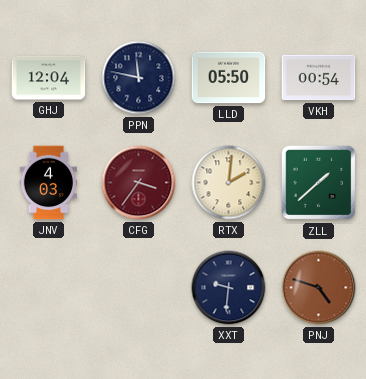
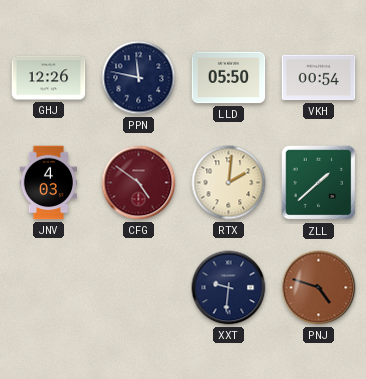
GHJ: 12:04 -> 12:26 (49, 78)
CFG: 3:36 -> 4:51 (139, 183)
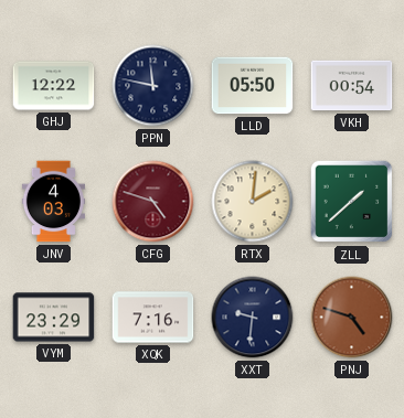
GHJ: 12:26 -> 12:22 (54, 86)
CFG: 4:51 -> 4:48 (153, 202)
VYM: none -> 23:29 (54, 318)
XQK: none -> 7:16 (153, 318)
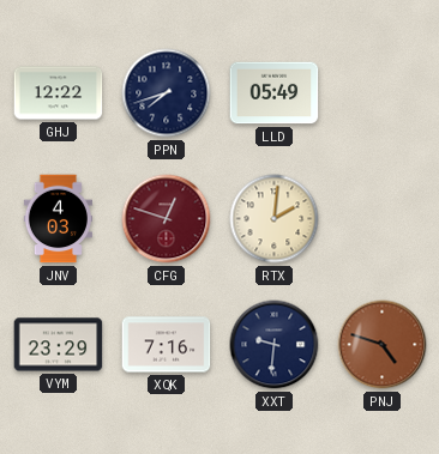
PPN: 11:47 -> 7:42 (167, 93)
LLD: 05:50 -> 05:49 (275, 93)
VKH: 00:54 -> none (352, 86)
CFG: 4:48 -> 12:48 (167, 219)
ZLL: 1:38 -> none (352, 202)
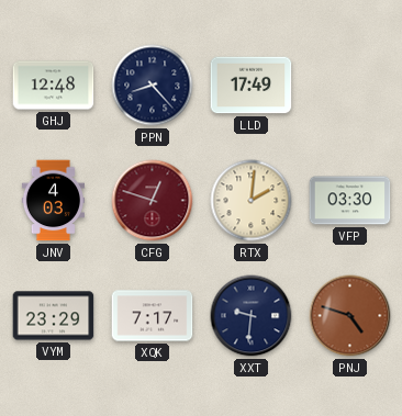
GHJ: 12:22 -> 12:48 (54, 86)
PPN: 7:42 -> 8:23 (153, 86)
LLD: 05:49 -> 17:49 (252, 86)
VFP: none -> 03:30 (350, 201)
XQK: 7:16 -> 7:17 (153, 316)
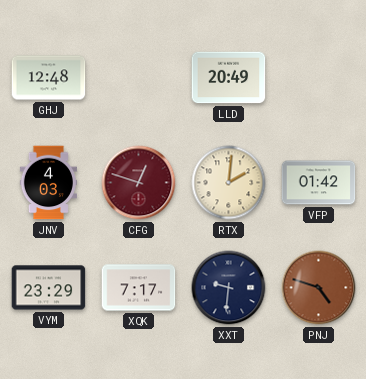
PPN: 8:23 -> none (153, 86)
LLD: 17:49 -> 20:49 (229, 78)
VFP: 03:30 -> 01:42 (319, 183)
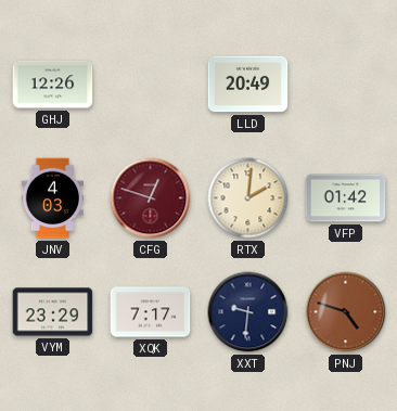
GHJ: 12:48 -> 12:26 (53, 85)
